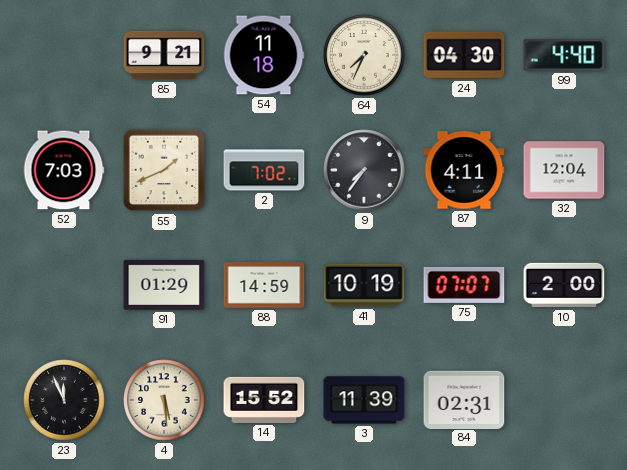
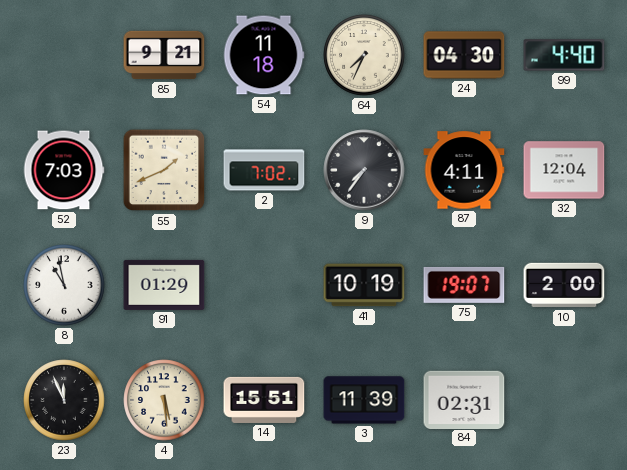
8: none -> 10:58 (64, 285)
88: 14:59 -> none (264, 285)
75: 07:07 -> 19:07 (464, 285)
14: 15:52 -> 15:51 (264, 400)
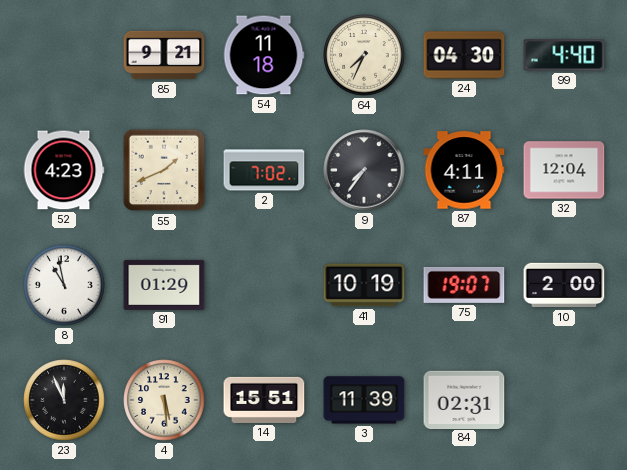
52: 7:03 -> 4:23 (64, 170)
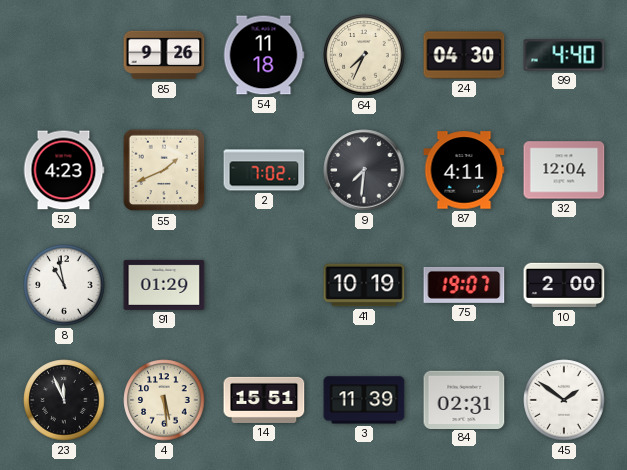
85: 9:21 -> 9:26 (164, 55)
9: 7:36 -> 7:31 (364, 170)
45: none -> 1:51 (564, 400)
